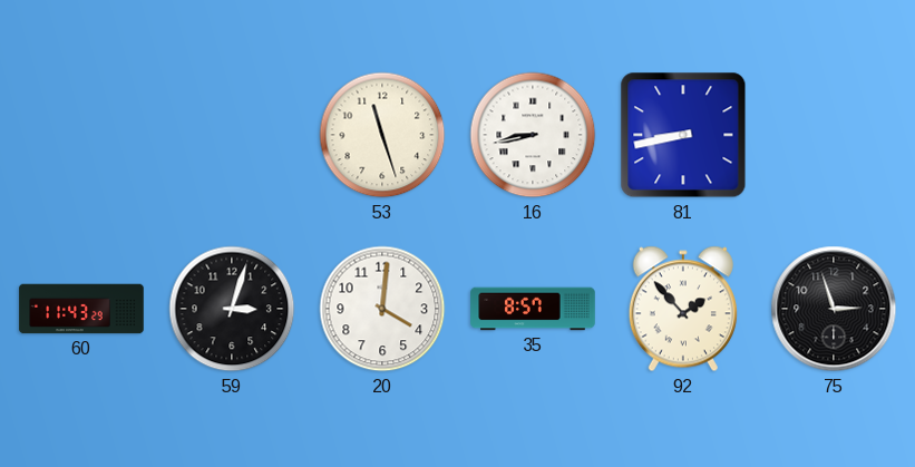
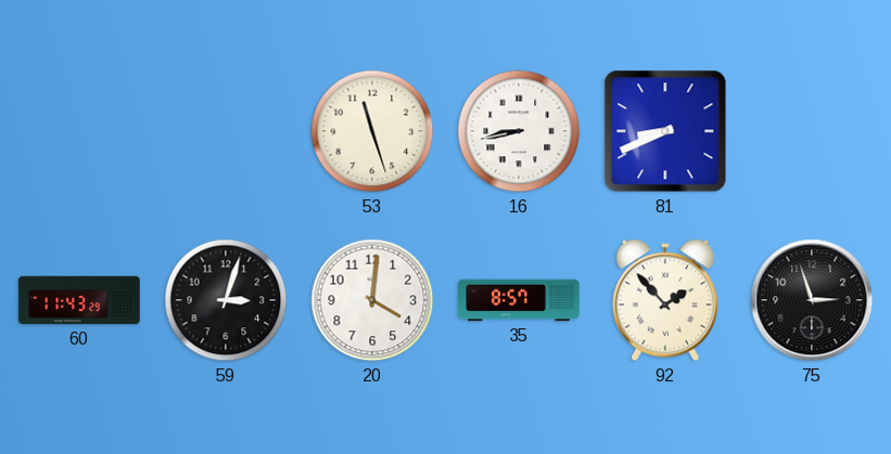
81: 8:43 -> 8:41 (665, 131)
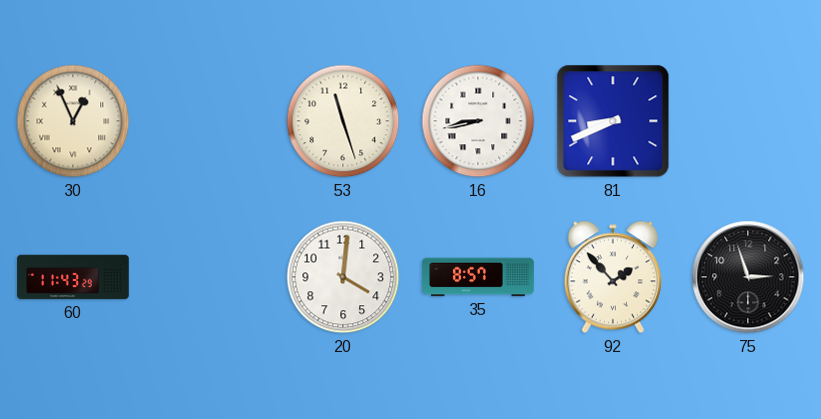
30: none -> 12:56 (73, 121)
59: 3:03 -> none (226, 300)
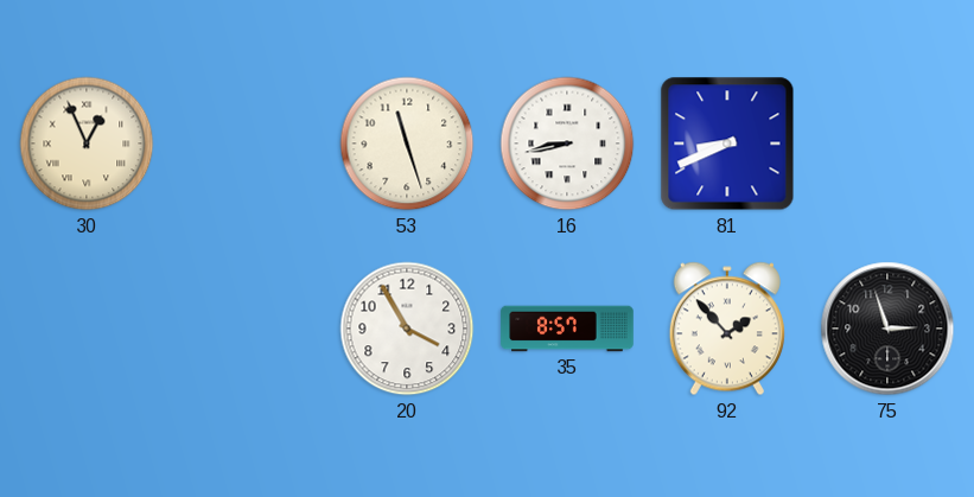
60: 11:43 -> none (73, 277)
20: 4:01 -> 3:55 (407, 329)
